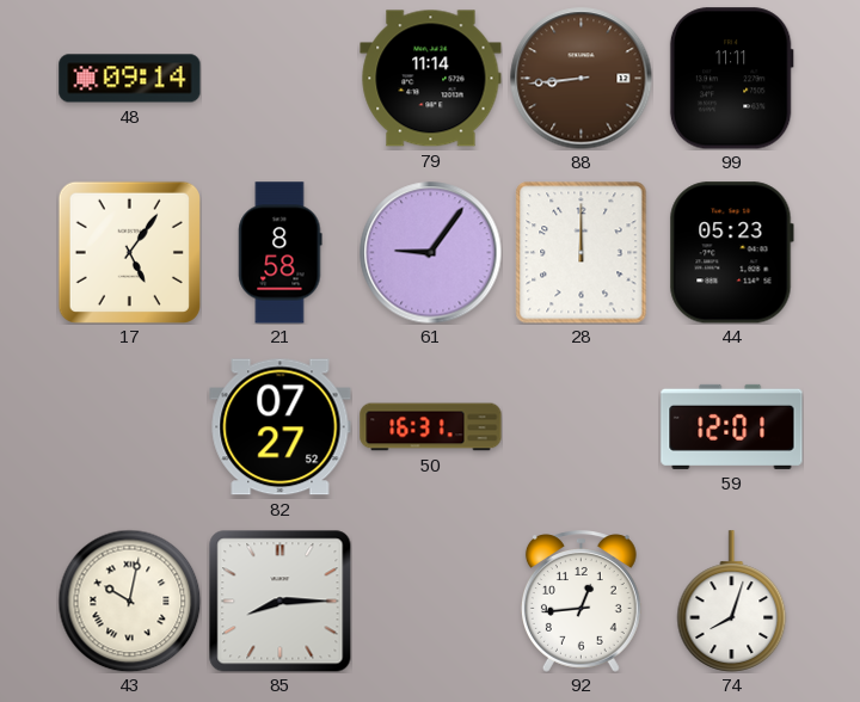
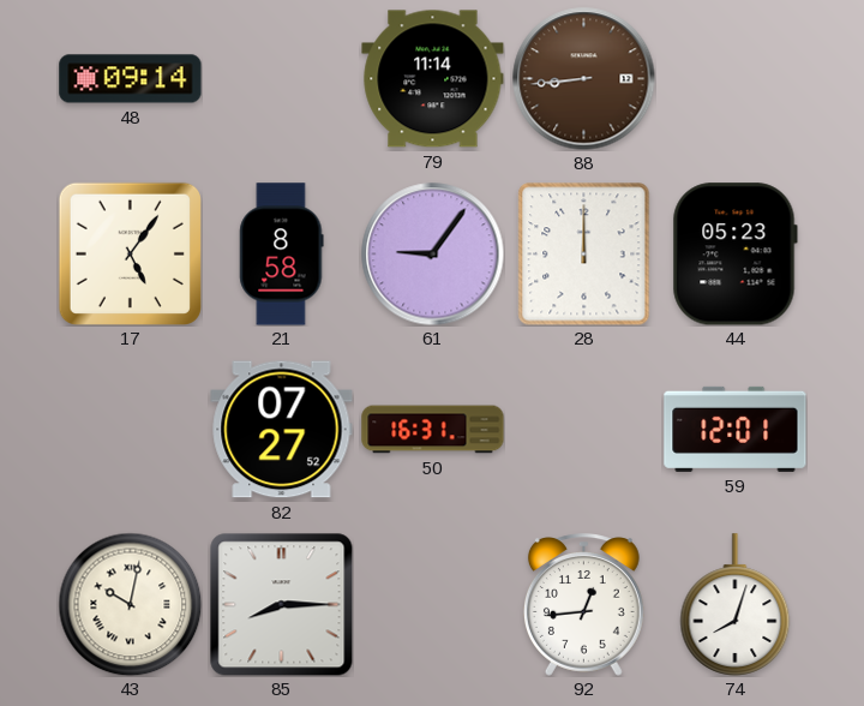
99: 11:11 -> none (731, 79)
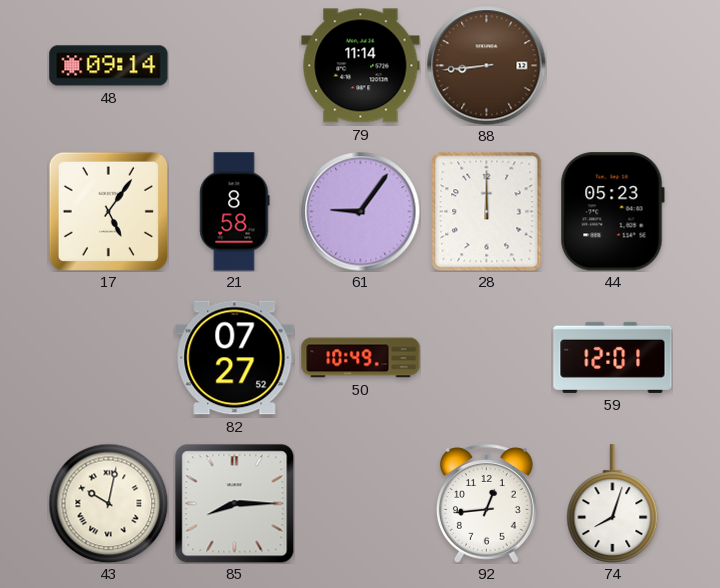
50: 16:31 -> 10:49 (361, 358)
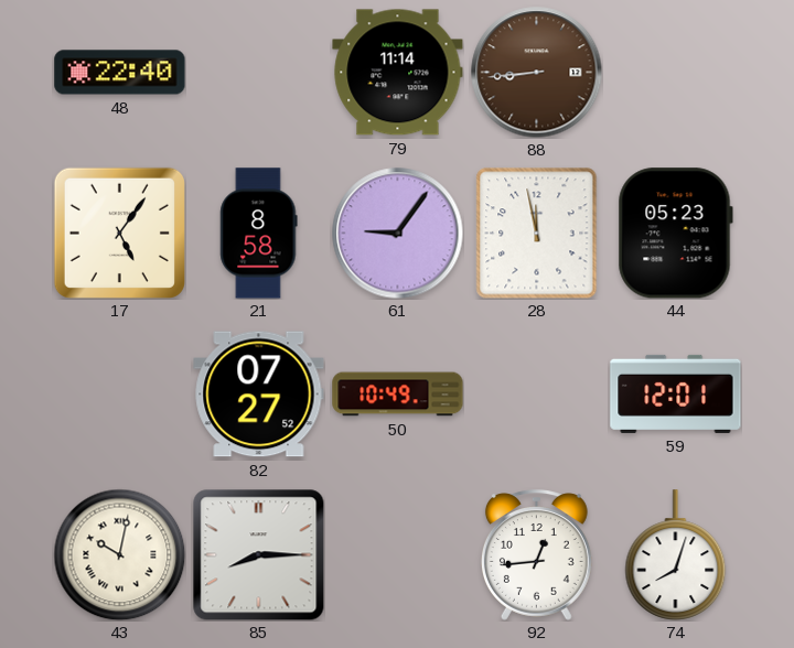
48: 09:14 -> 22:40 (120, 73)
28: 12:00 -> 11:58 (537, 233)
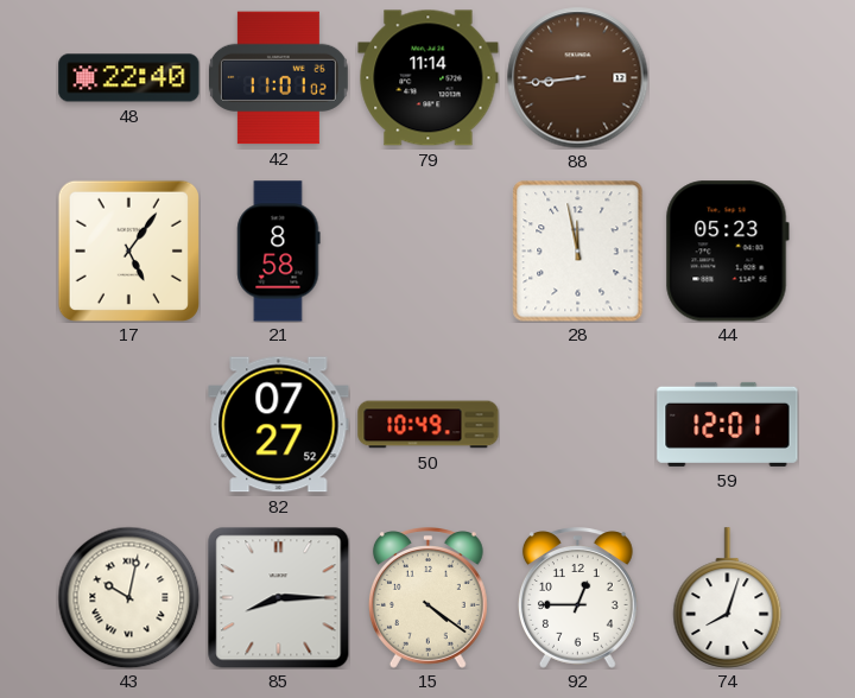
42: none -> 11:01 (278, 78)
61: 9:06 -> none (398, 234)
15: none -> 4:21 (427, 598)
92: 12:44 -> 12:45 (577, 598)
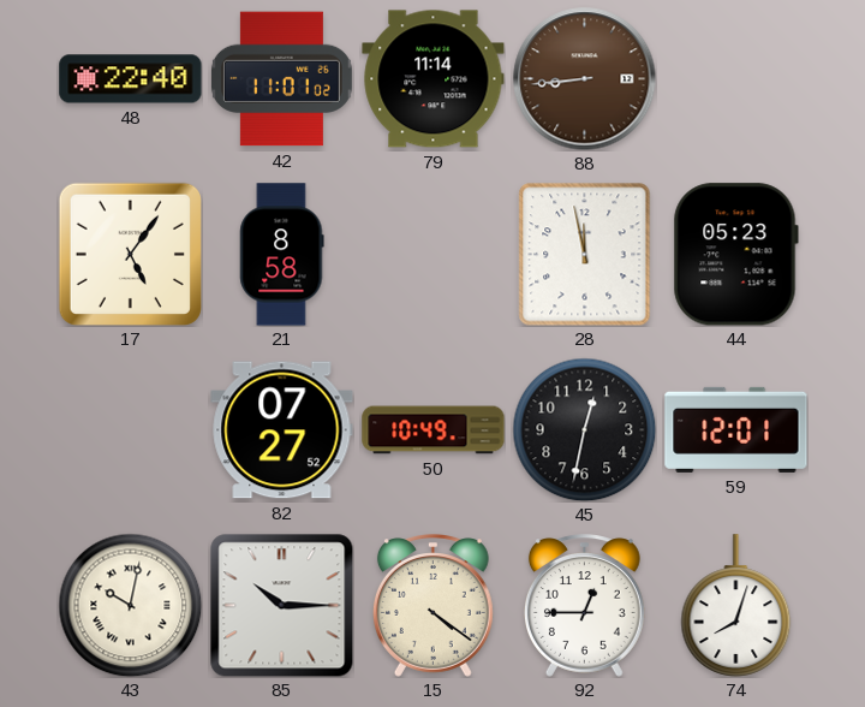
45: none -> 12:32 (584, 429)
85: 8:15 -> 10:15 (281, 605)
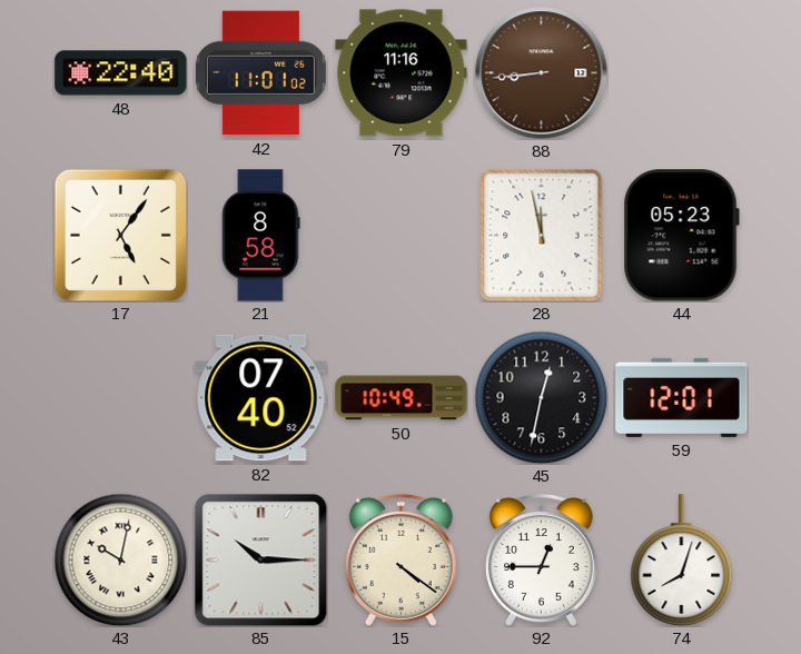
79: 11:14 -> 11:16 (402, 73)
82: 07:27 -> 07:40 (261, 398)
